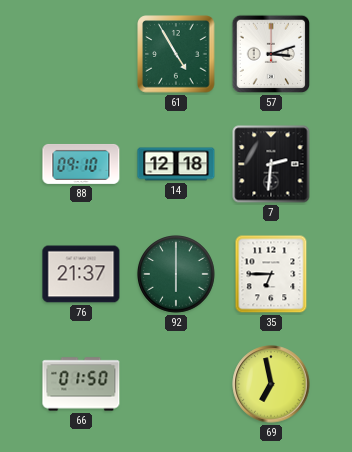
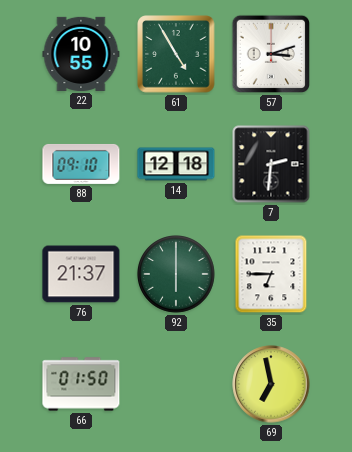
22: none -> 10:55 (81, 54)
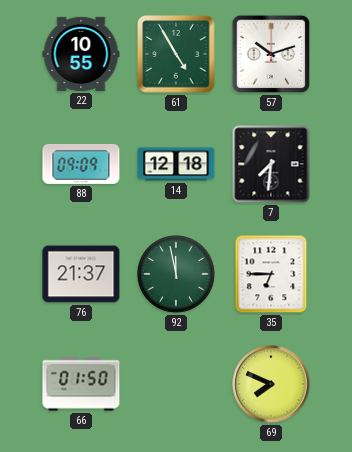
57: 3:12 -> 10:12 (271, 54)
88: 09:10 -> 09:09 (81, 164)
7: 2:31 -> 7:31 (271, 164)
92: 6:00 -> 11:58 (177, 275)
69: 6:58 -> 7:49 (271, 384)
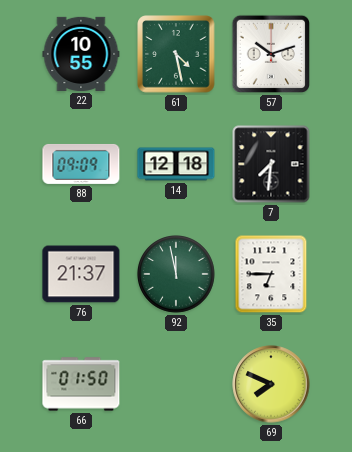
61: 4:55 -> 4:28 (176, 54)
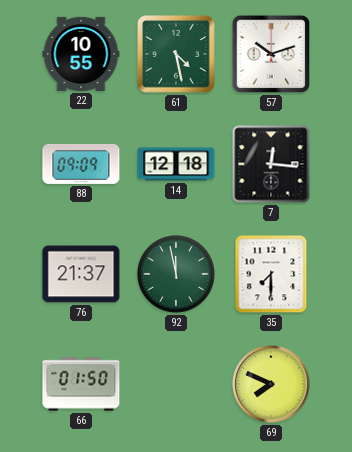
7: 7:31 -> 12:16 (271, 164)
35: 6:45 -> 7:30 (271, 274)
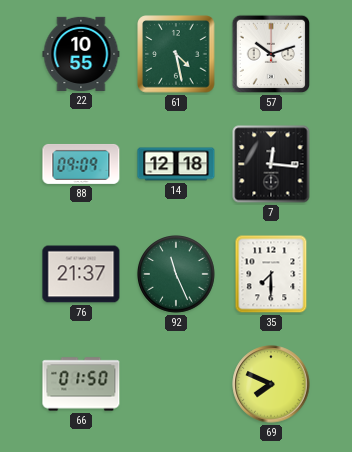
92: 11:58 -> 11:26 (177, 275)
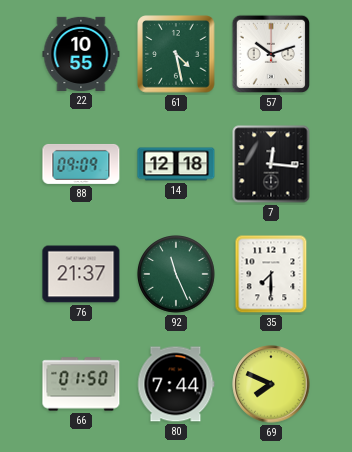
80: none -> 7:44 (176, 384)
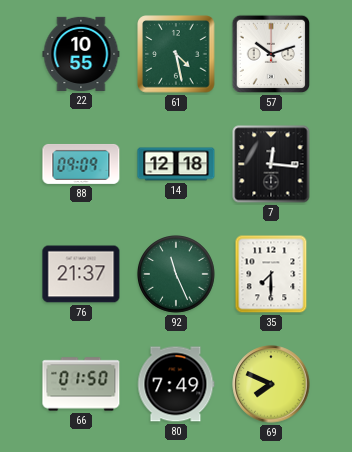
80: 7:44 -> 7:49 (176, 384)
